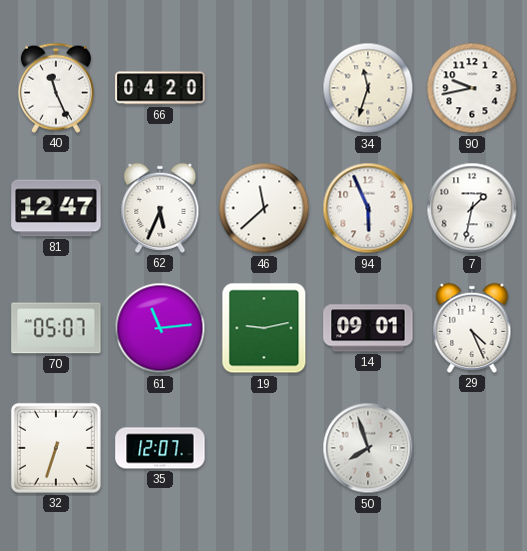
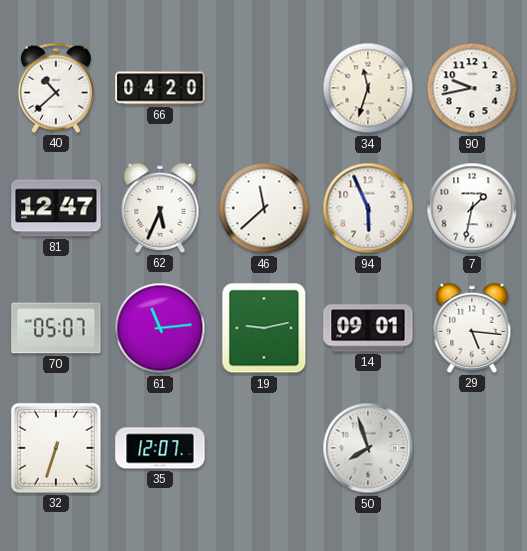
40: 11:26 -> 10:38 (56, 88)
29: 4:26 -> 5:16 (472, 328)
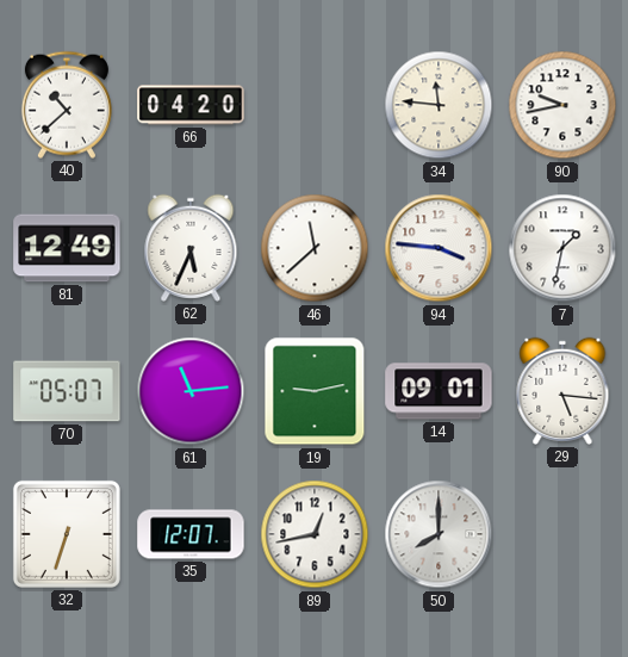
34: 11:33 -> 11:46 (439, 105)
81: 12:47 -> 12:49 (67, 248)
94: 5:56 -> 3:46 (439, 248)
89: none -> 12:43 (315, 534)
50: 7:57 -> 8:00 (439, 534)
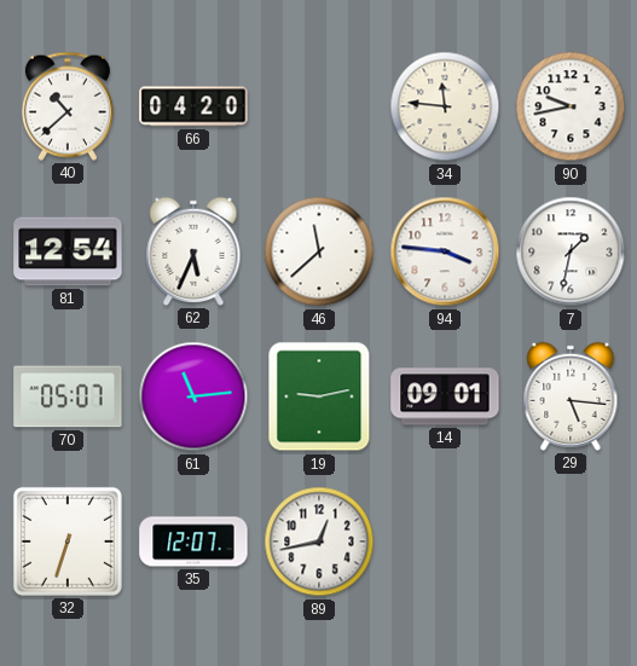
81: 12:49 -> 12:54 (68, 251)
50: 8:00 -> none (439, 534)
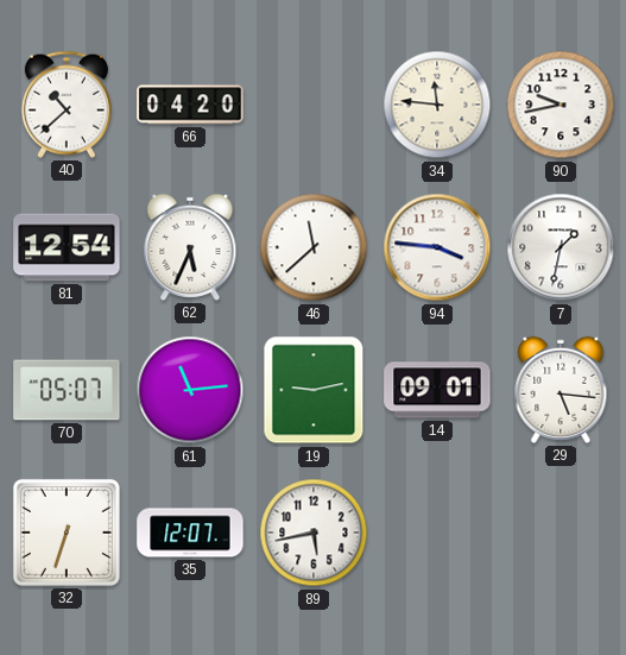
89: 12:43 -> 5:43 (314, 533)
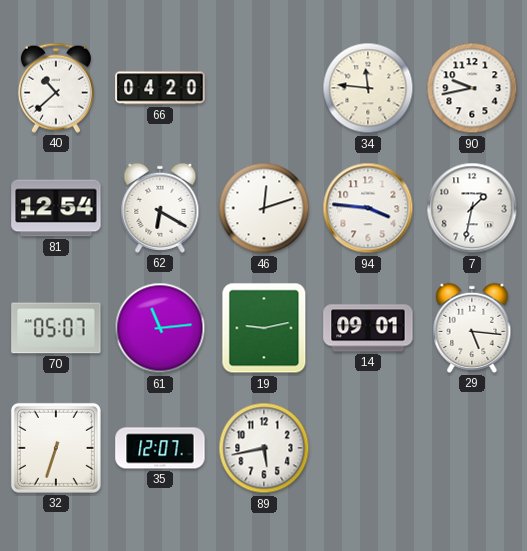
62: 5:34 -> 6:20 (160, 208)
46: 11:38 -> 12:12 (264, 208)
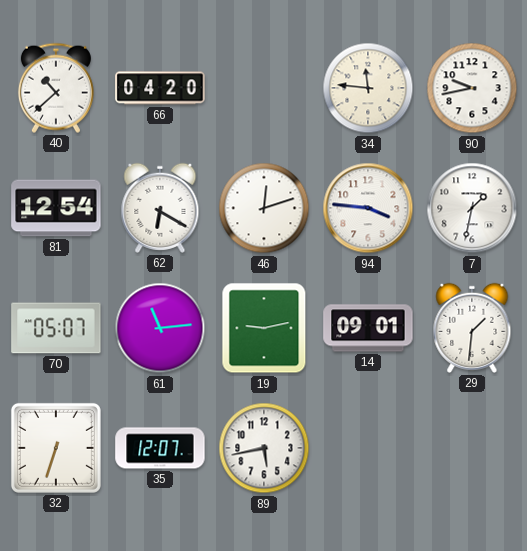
29: 5:16 -> 1:31 (472, 328)
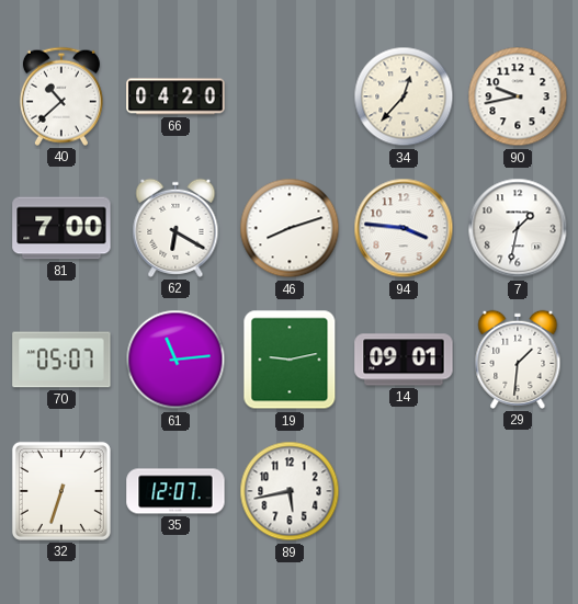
34: 11:46 -> 12:37 (404, 96)
81: 12:54 -> 7:00 (61, 228)
46: 12:12 -> 8:12 (290, 228)
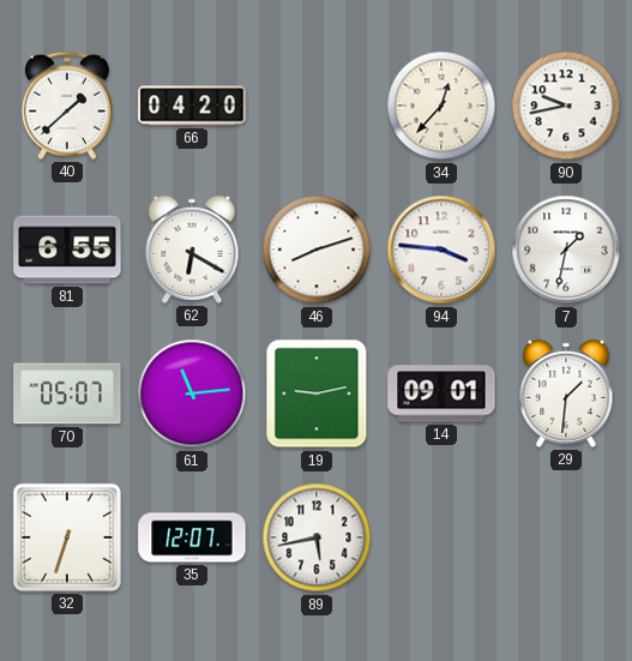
40: 10:38 -> 1:38 (67, 106)
81: 7:00 -> 6:55 (67, 250)
